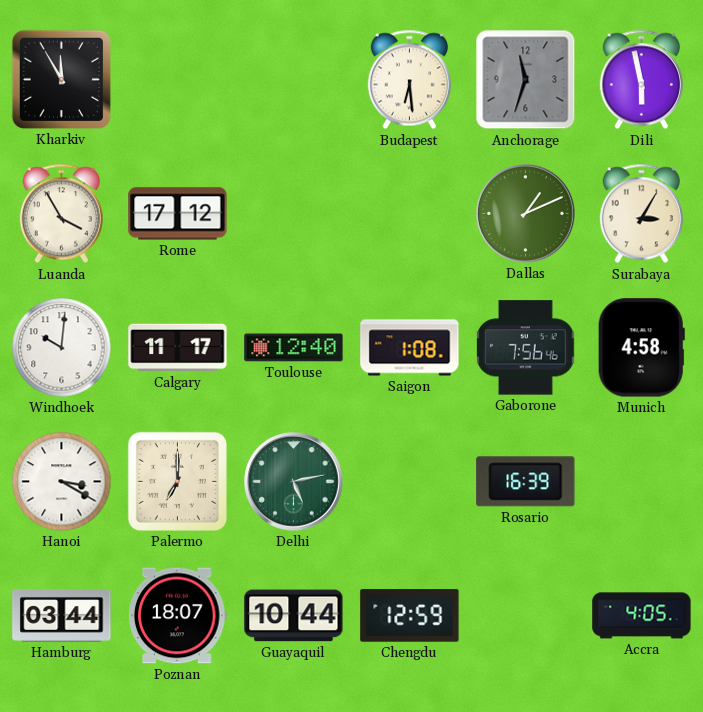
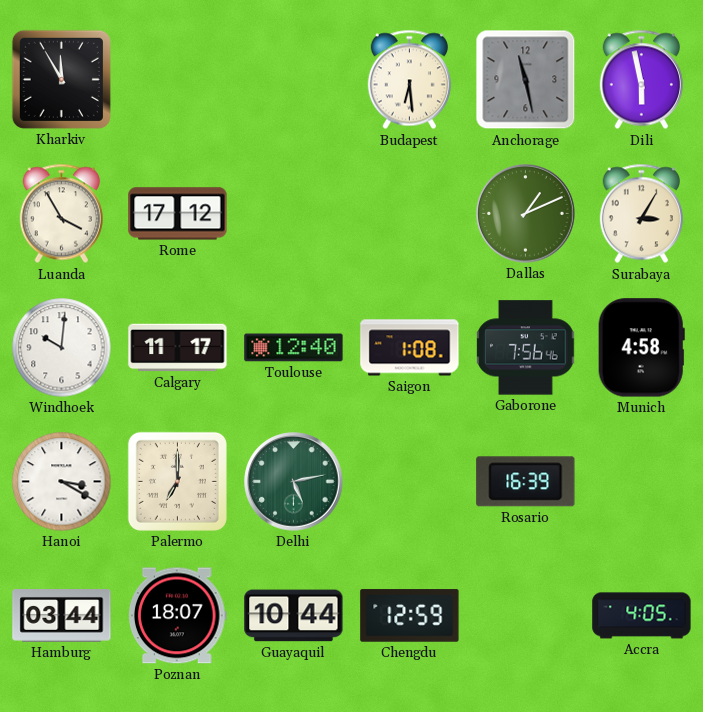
Anchorage: 11:33 -> 11:28 (526, 80)
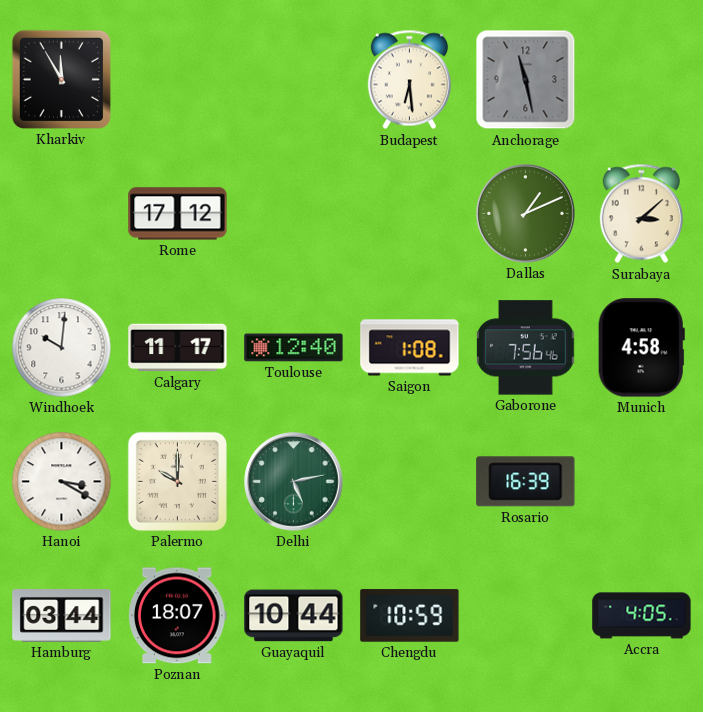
Dili: 5:58 -> none (641, 80)
Luanda: 3:55 -> none (61, 214)
Surabaya: 3:05 -> 3:08 (641, 214)
Palermo: 7:00 -> 10:00 (177, 481)
Chengdu: 12:59 -> 10:59 (410, 616)
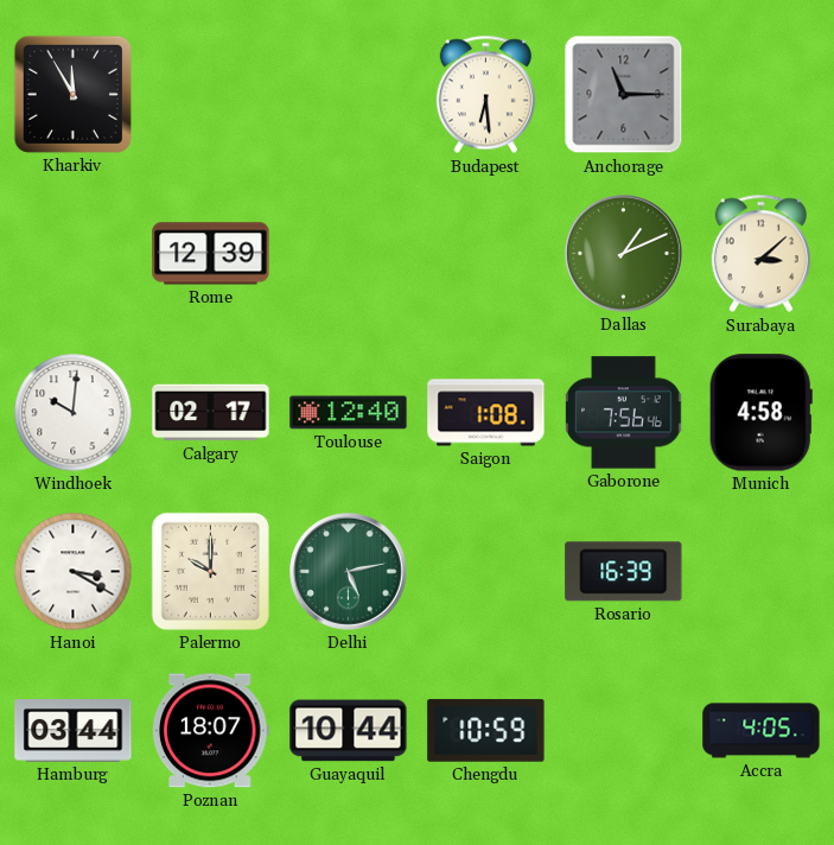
Anchorage: 11:28 -> 11:15 (624, 95)
Rome: 17:12 -> 12:39 (211, 254)
Calgary: 11:17 -> 02:17 (211, 413)
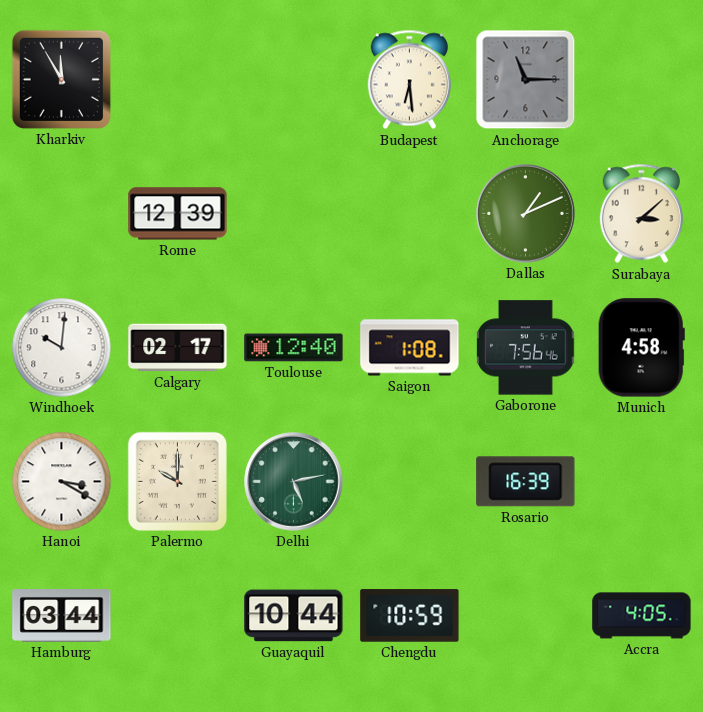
Poznan: 18:07 -> none (211, 731)
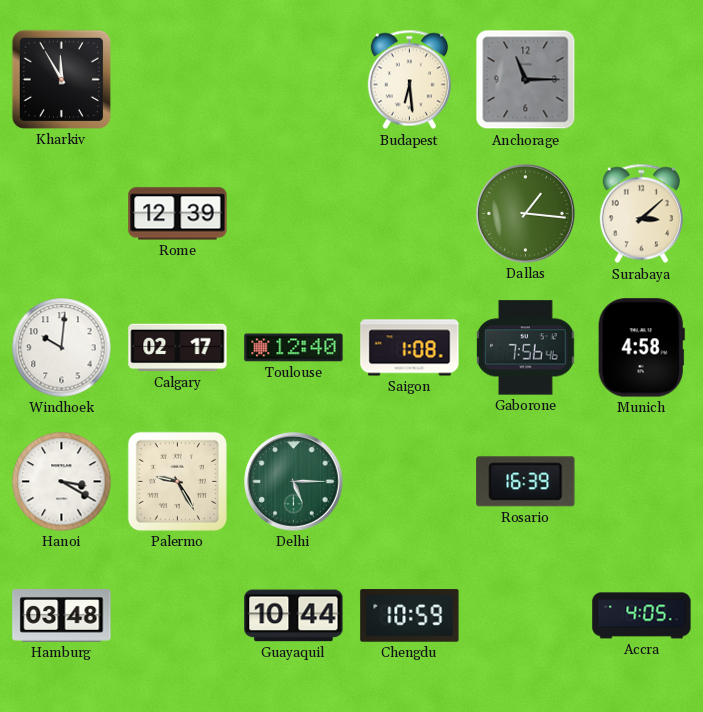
Dallas: 1:11 -> 1:16 (526, 214)
Palermo: 10:00 -> 9:25 (177, 481)
Delhi: 5:13 -> 5:15 (294, 482)
Hamburg: 03:44 -> 03:48 (62, 616)
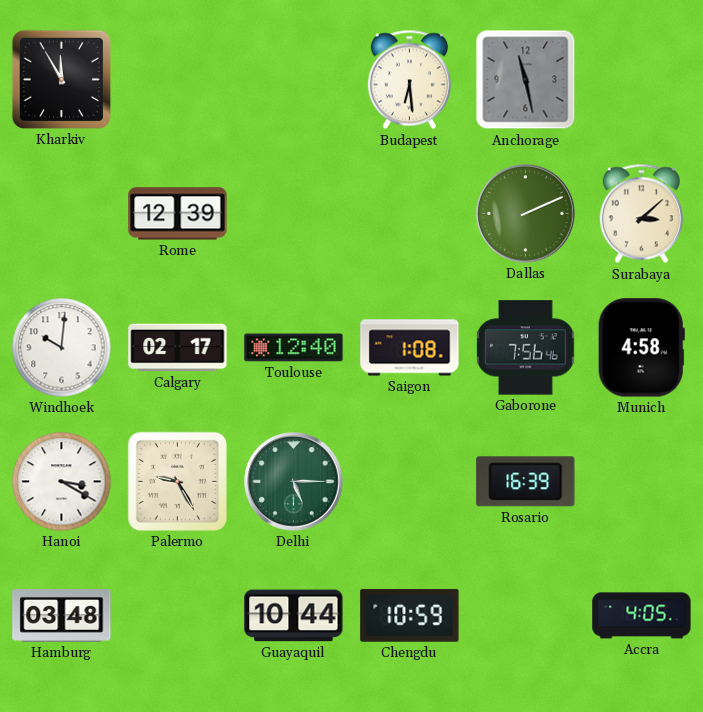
Anchorage: 11:15 -> 11:28 (526, 80)
Dallas: 1:16 -> 2:11 (526, 214)
